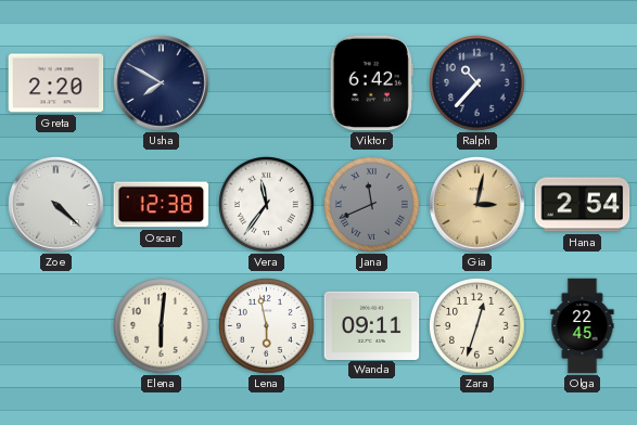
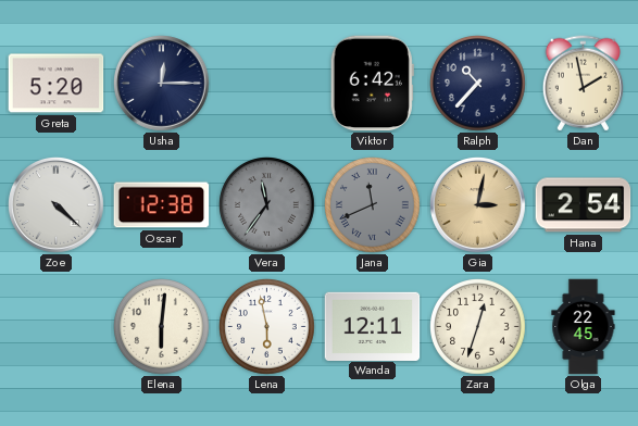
Greta: 2:20 -> 5:20 (57, 84)
Usha: 7:50 -> 12:15 (162, 84)
Dan: none -> 1:58 (583, 84)
Vera dial: white -> grey (267, 205)
Wanda: 09:11 -> 12:11 (373, 326)
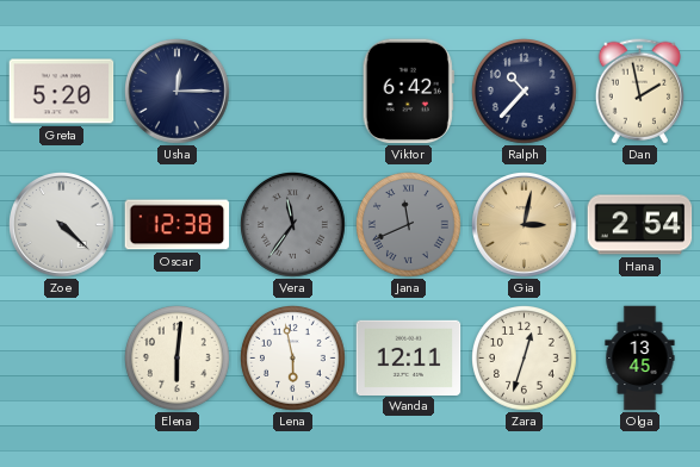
Olga: 22:45 -> 13:45 (640, 359)
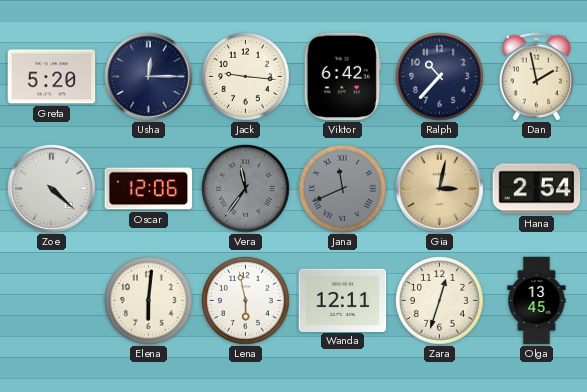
Jack: none -> 9:16 (246, 77)
Oscar: 12:38 -> 12:06 (149, 189)
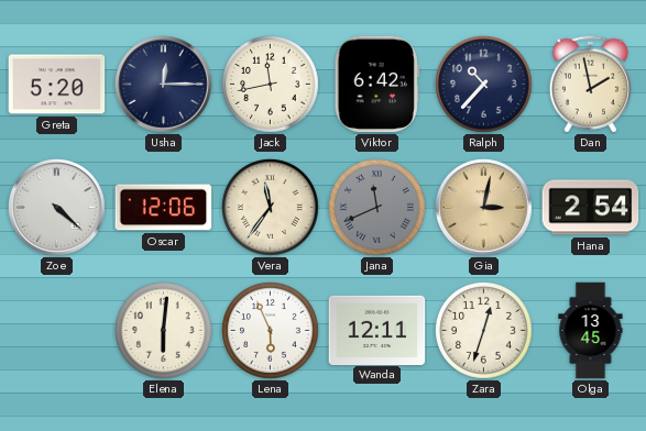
Jack: 9:16 -> 11:43 (271, 85)
Vera dial: grey -> cream (271, 208)
Lena: 5:58 -> 5:56 (271, 331)
